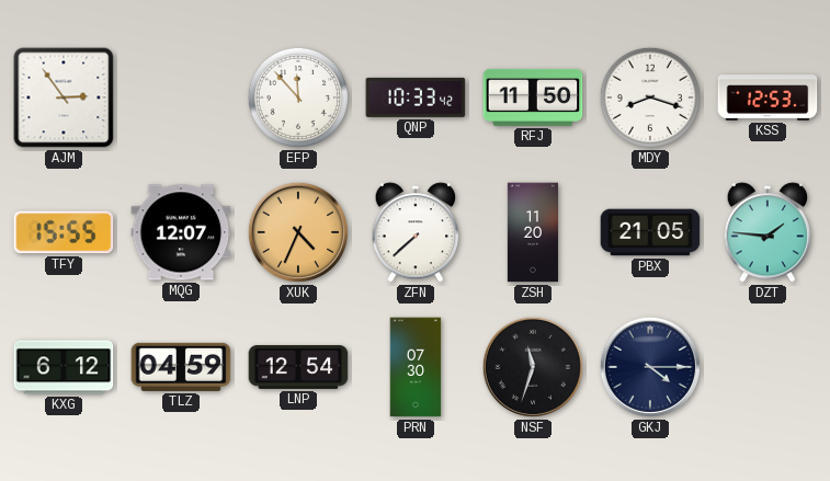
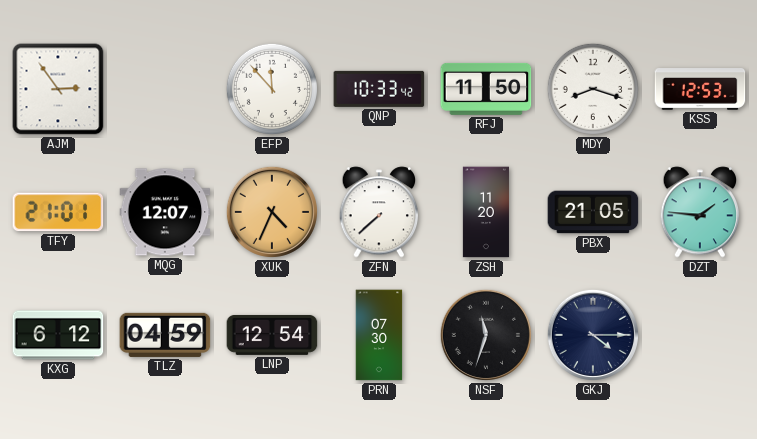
TFY: 15:55 -> 21:01 (58, 212)
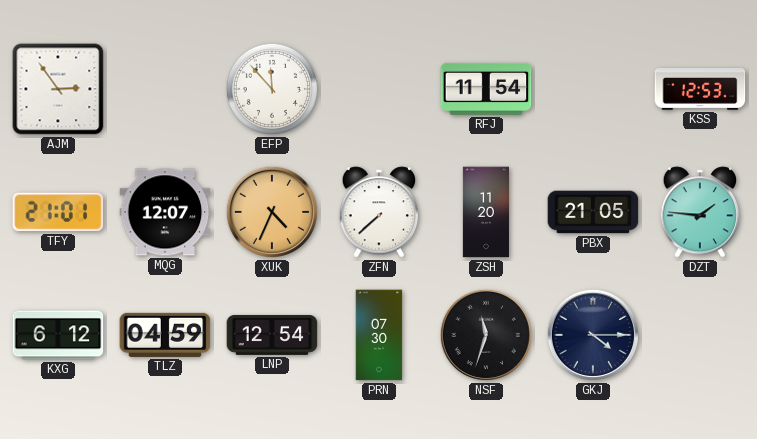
QNP: 10:33 -> none (379, 89)
RFJ: 11:50 -> 11:54 (486, 89)
MDY: 8:18 -> none (593, 89)
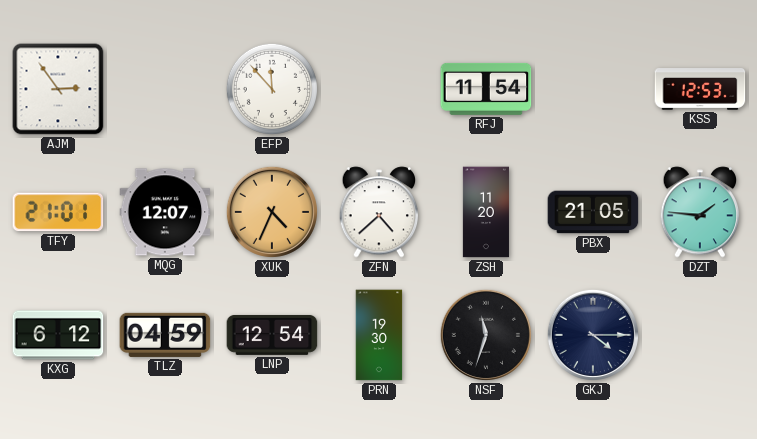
ZFN: 7:38 -> 4:38 (379, 212)
PRN: 07:30 -> 19:30 (379, 335)
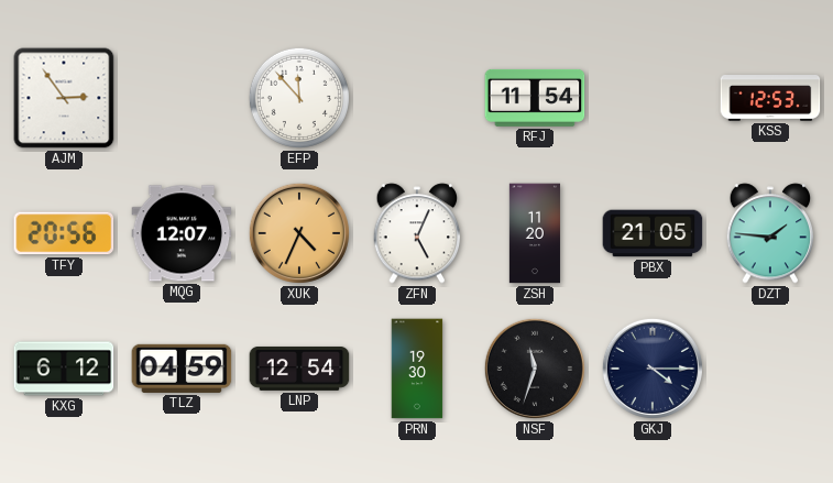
TFY: 21:01 -> 20:56 (64, 233)
ZFN: 4:38 -> 5:04 (417, 233)
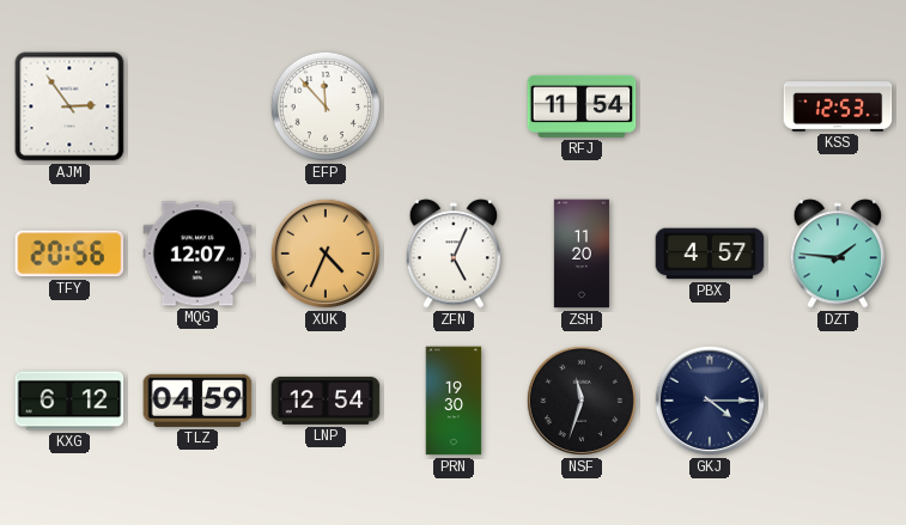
PBX: 21:05 -> 4:57 (710, 254)
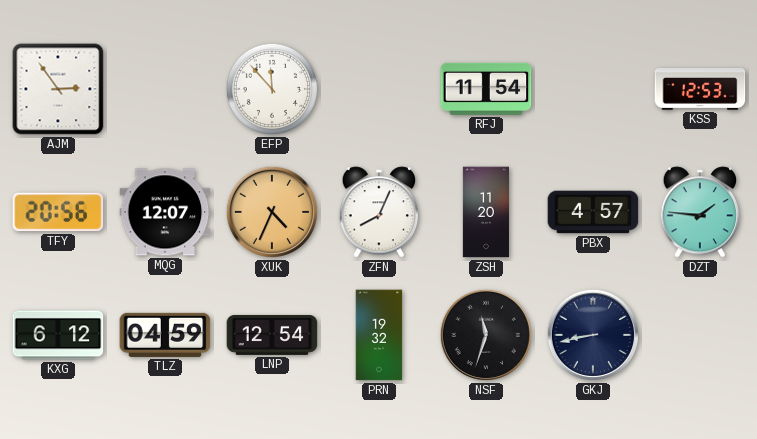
ZFN: 5:04 -> 8:04 (379, 212)
PRN: 19:30 -> 19:32 (379, 335)
GKJ: 4:15 -> 8:43 (593, 335)
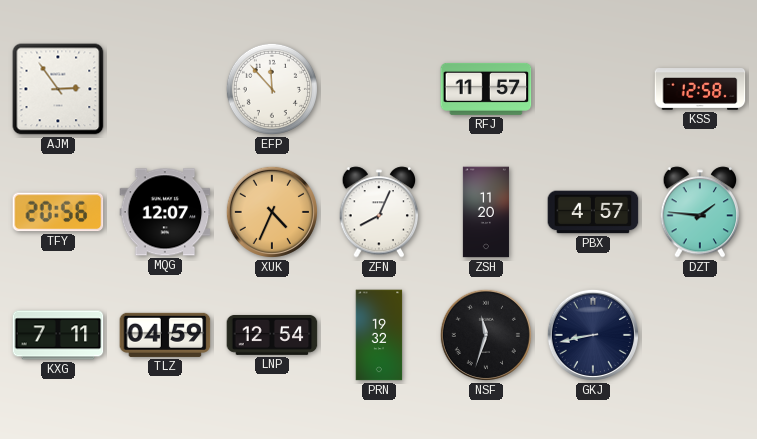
RFJ: 11:54 -> 11:57 (486, 89)
KSS: 12:53 -> 12:58 (700, 90)
KXG: 6:12 -> 7:11 (58, 335)
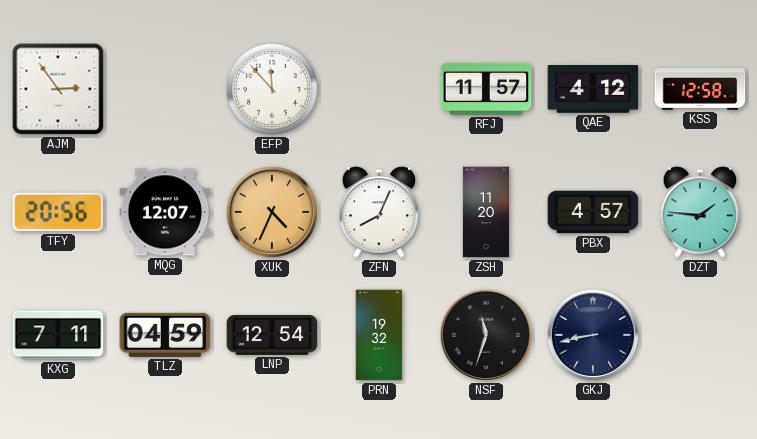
QAE: none -> 4:12 (593, 89)
